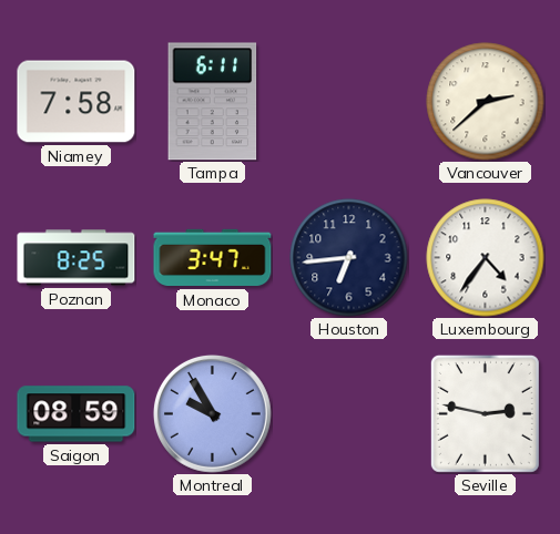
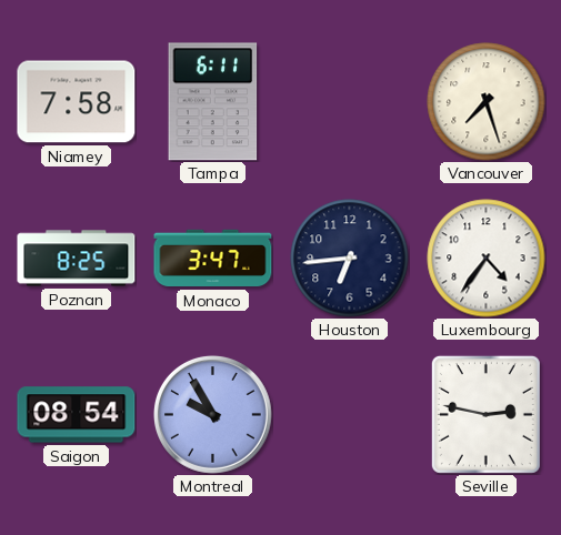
Vancouver: 2:38 -> 7:27 (487, 102)
Saigon: 08:59 -> 08:54 (77, 415)
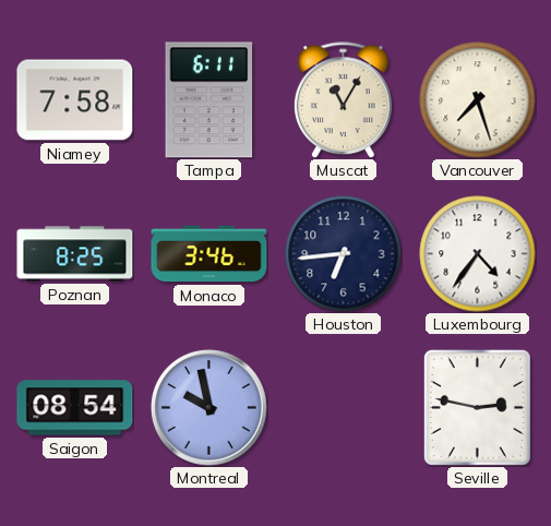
Muscat: none -> 11:05 (343, 100)
Monaco: 3:47 -> 3:46 (209, 254)
Montreal: 9:55 -> 9:58 (208, 407)
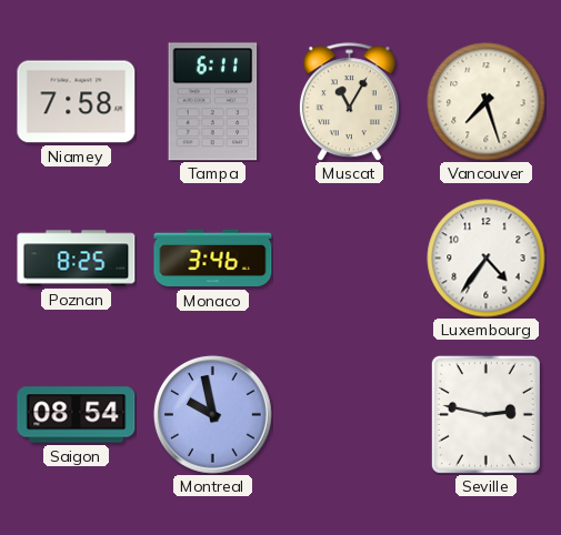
Houston: 6:44 -> none (344, 254)
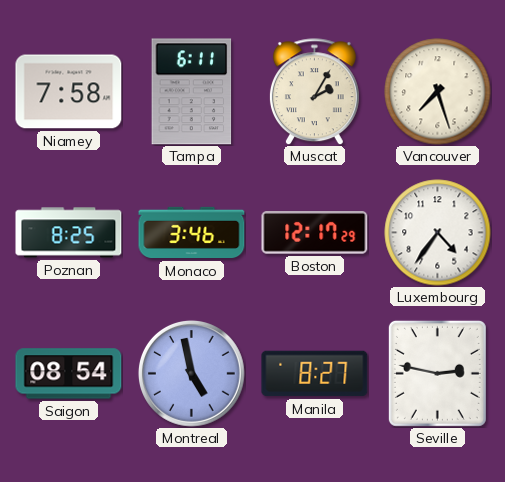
Muscat: 11:05 -> 2:05 (314, 92)
Boston: none -> 12:17 (315, 233)
Montreal: 9:58 -> 4:58 (191, 373)
Manila: none -> 8:27 (315, 374)
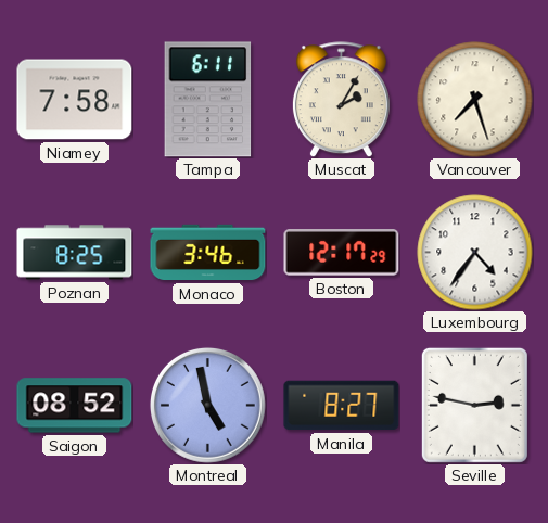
Saigon: 08:54 -> 08:52 (75, 406)
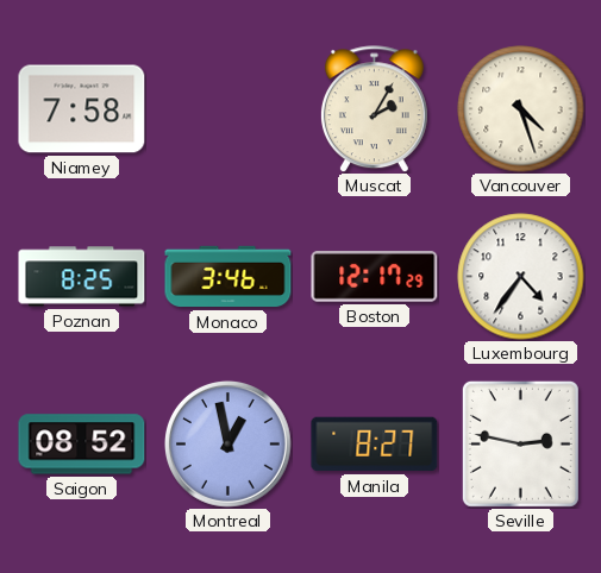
Tampa: 6:11 -> none (208, 100)
Vancouver: 7:27 -> 4:27 (521, 109)
Montreal: 4:58 -> 12:58 (227, 443)
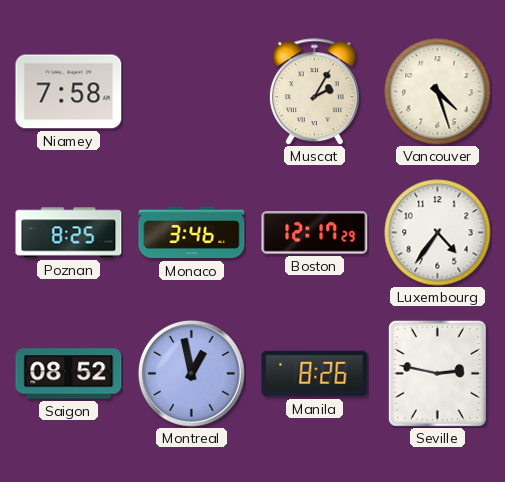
Manila: 8:27 -> 8:26 (315, 374)
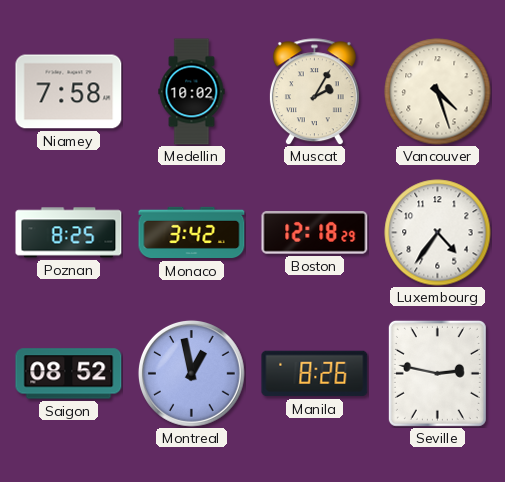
Medellin: none -> 10:02 (192, 92)
Monaco: 3:46 -> 3:42 (192, 233)
Boston: 12:17 -> 12:18 (315, 233)
